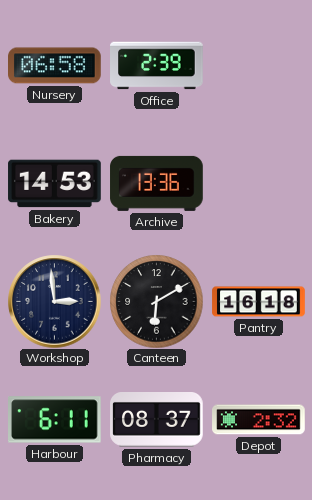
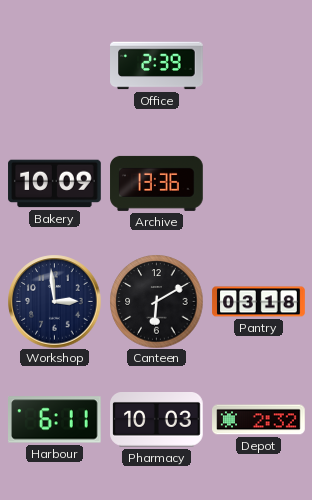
Nursery: 06:58 -> none (55, 66)
Bakery: 14:53 -> 10:09 (55, 184)
Pantry: 16:18 -> 03:18 (259, 302)
Pharmacy: 08:37 -> 10:03 (157, 420)
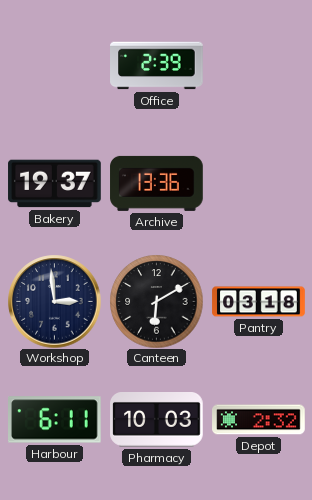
Bakery: 10:09 -> 19:37 (55, 184)
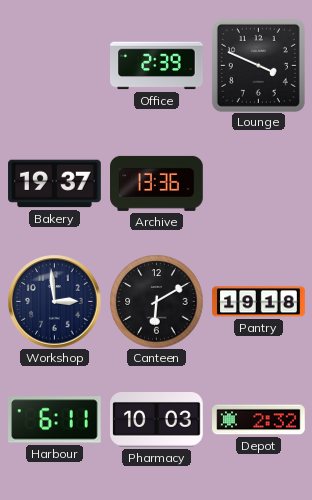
Lounge: none -> 3:49 (258, 65)
Pantry: 03:18 -> 19:18 (259, 302)
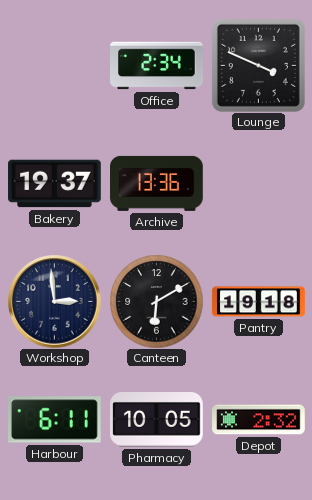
Office: 2:39 -> 2:34 (157, 66)
Pharmacy: 10:03 -> 10:05 (157, 420)
